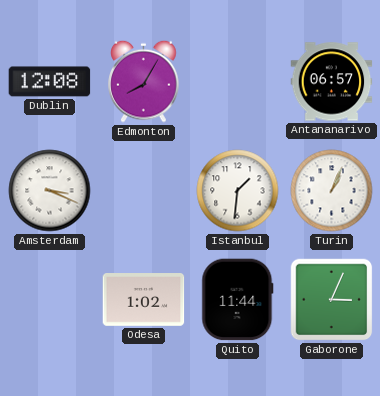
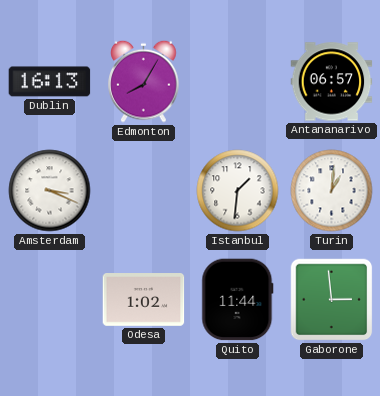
Dublin: 12:08 -> 16:13 (50, 82)
Turin: 1:04 -> 1:01 (332, 191)
Gaborone: 3:04 -> 2:59 (332, 300)
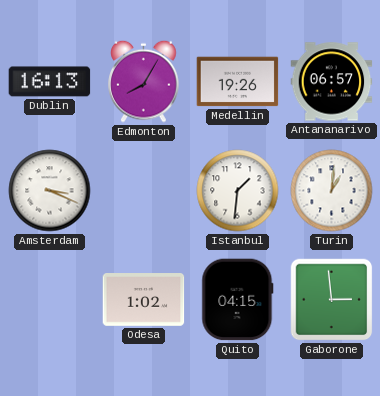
Medellin: none -> 19:26 (238, 82)
Quito: 11:44 -> 04:15 (238, 300)
